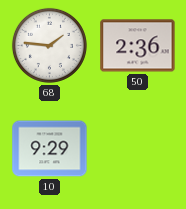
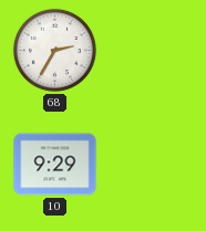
68: 1:46 -> 2:35 (54, 50)
50: 2:36 -> none (138, 46)
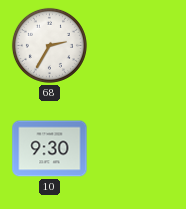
10: 9:29 -> 9:30 (50, 149)
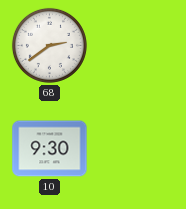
68: 2:35 -> 2:39 (49, 45)
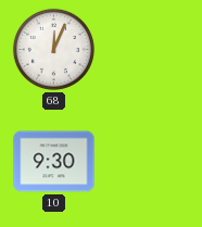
68: 2:39 -> 12:04 (53, 49)
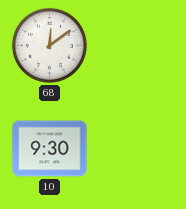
68: 12:04 -> 12:09 (49, 45)
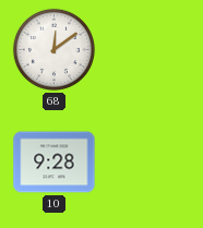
10: 9:30 -> 9:28 (55, 163)
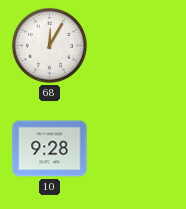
68: 12:09 -> 12:05 (49, 45)
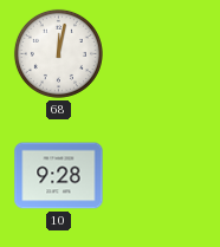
68: 12:05 -> 12:02 (58, 53)
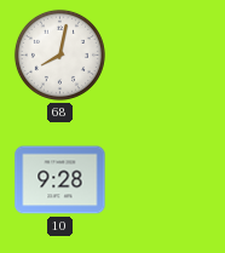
68: 12:02 -> 8:02 (59, 54)
